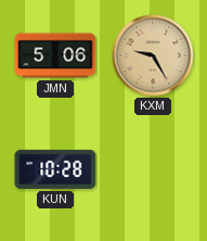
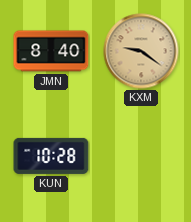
JMN: 5:06 -> 8:40 (51, 51)
KXM: 9:25 -> 9:21 (141, 51)
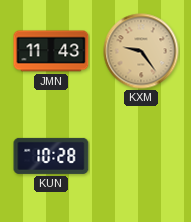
JMN: 8:40 -> 11:43 (51, 51)
KXM: 9:21 -> 9:24 (141, 51)
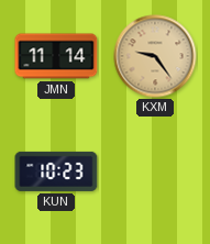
JMN: 11:43 -> 11:14 (56, 56)
KUN: 10:28 -> 10:23 (56, 171)
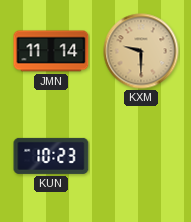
KXM: 9:24 -> 9:30 (141, 51)
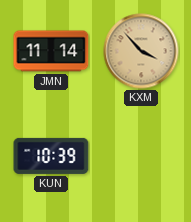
KXM: 9:30 -> 3:53 (141, 51)
KUN: 10:23 -> 10:39 (51, 156)
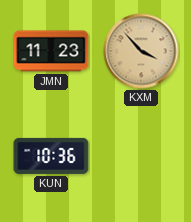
JMN: 11:14 -> 11:23 (51, 51)
KUN: 10:39 -> 10:36 (51, 156)
